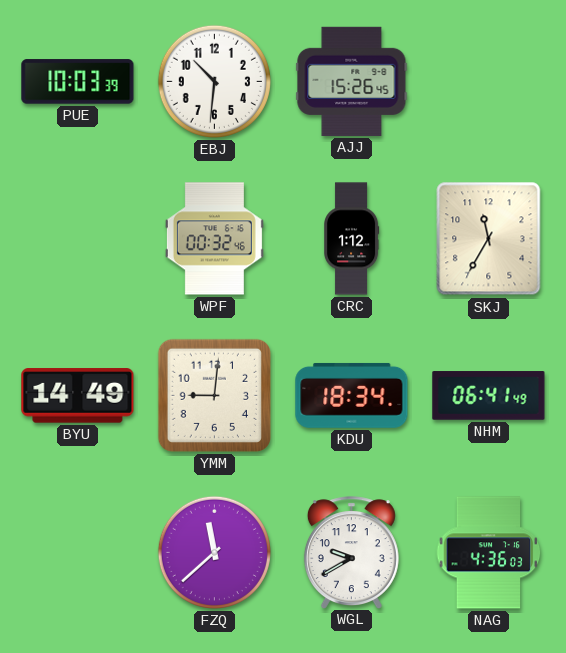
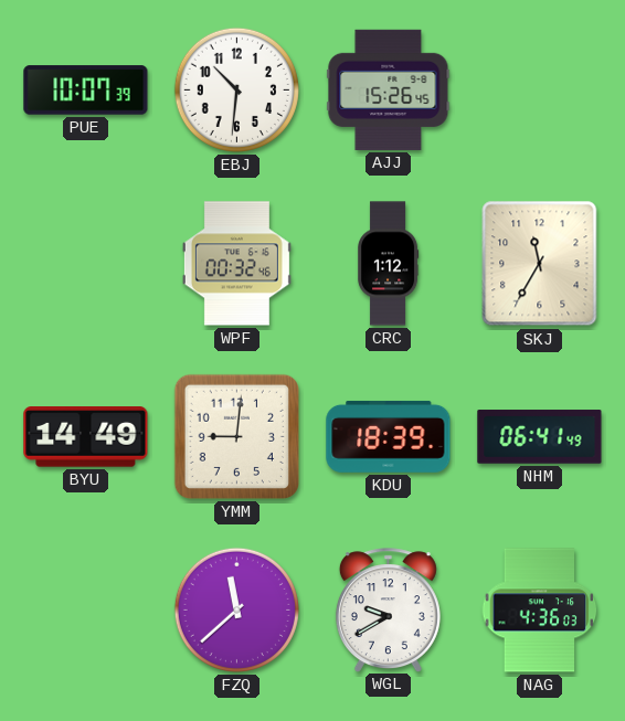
PUE: 10:03 -> 10:07 (86, 91)
KDU: 18:34 -> 18:39 (389, 436)
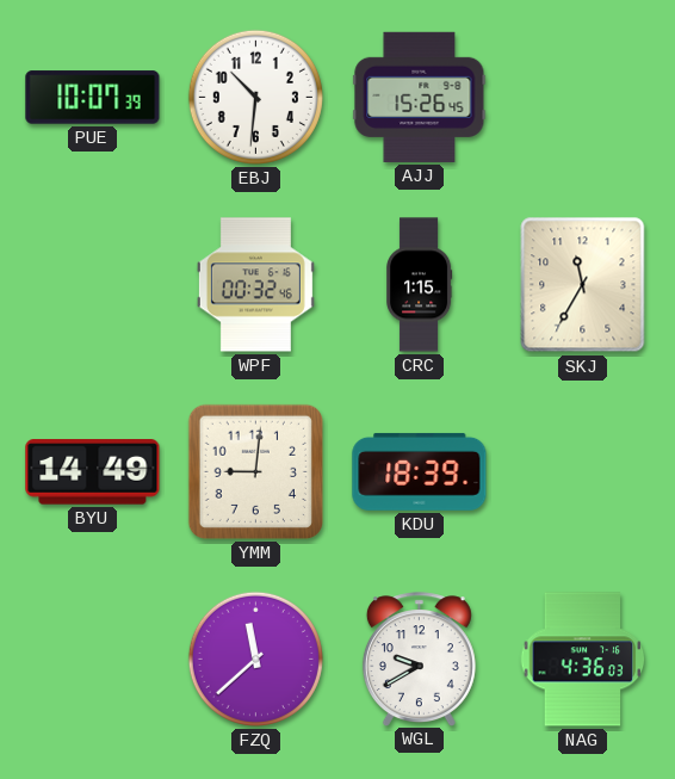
CRC: 1:12 -> 1:15 (420, 285)
NHM: 06:41 -> none (540, 437)
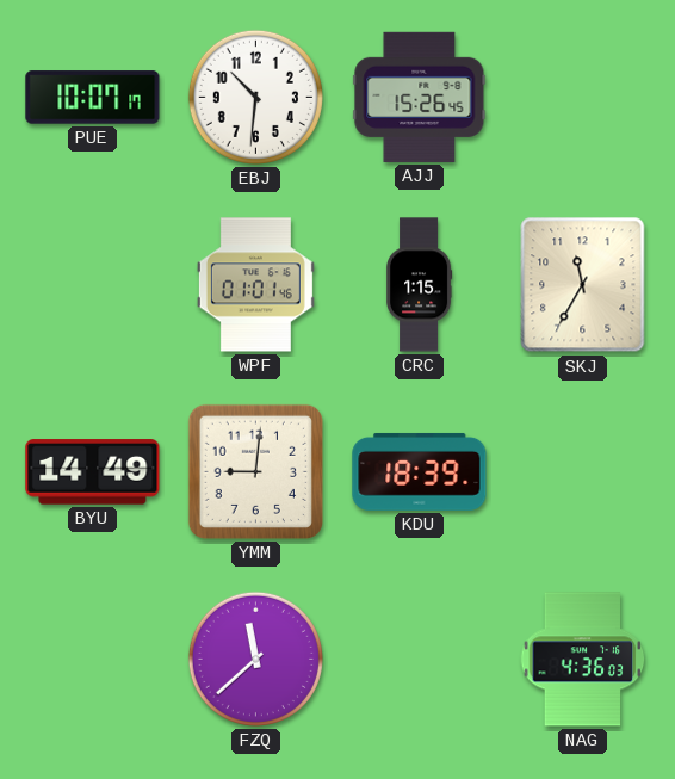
PUE: 10:07:39 -> 10:07:17 (93, 98)
WPF: 00:32 -> 01:01 (255, 285)
WGL: 9:40 -> none (419, 659)
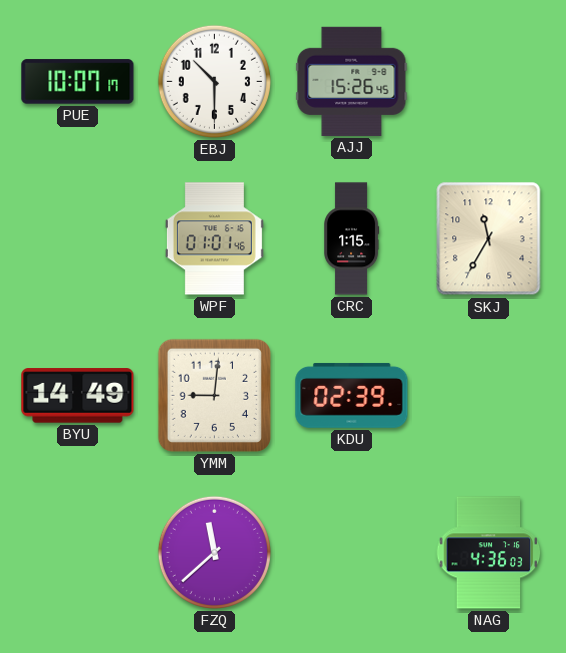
EBJ: 10:31 -> 10:30 (214, 81)
KDU: 18:39 -> 02:39 (352, 395)
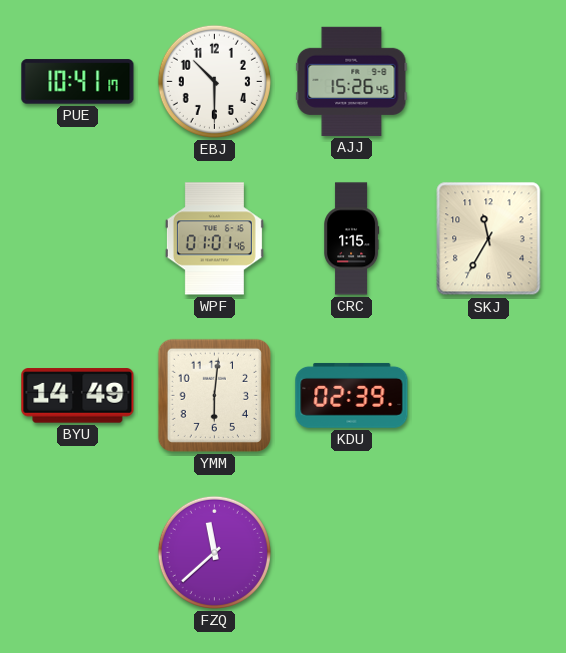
PUE: 10:07 -> 10:41 (78, 82)
YMM: 9:01 -> 6:01 (214, 395)
NAG: 4:36 -> none (489, 553)
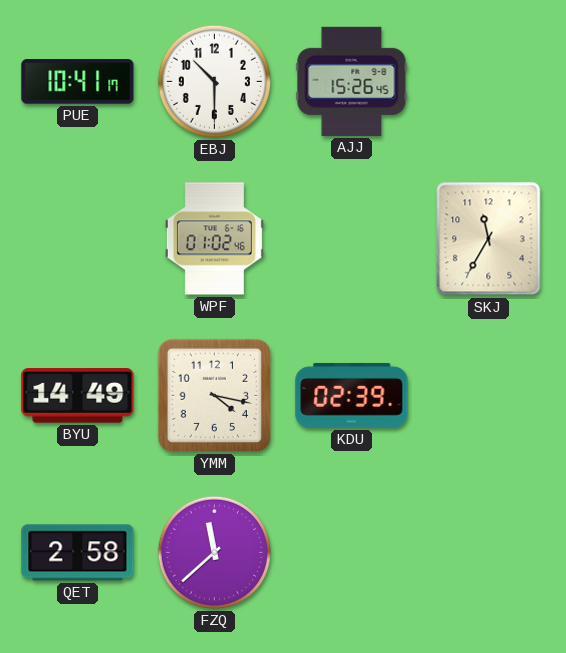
WPF: 01:01 -> 01:02 (214, 239)
CRC: 1:15 -> none (352, 239)
YMM: 6:01 -> 4:17 (214, 395)
QET: none -> 2:58 (78, 553)
